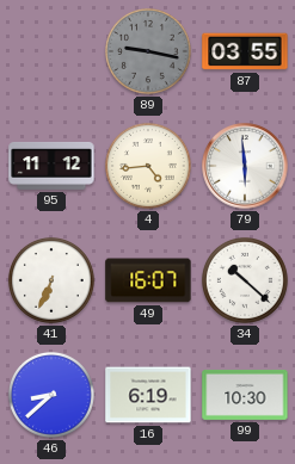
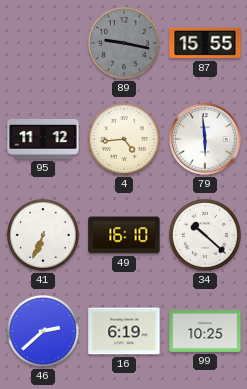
87: 03:55 -> 15:55 (205, 43)
49: 16:07 -> 16:10 (124, 235)
46: 8:38 -> 2:38 (43, 331)
99: 10:30 -> 10:25 (205, 331)
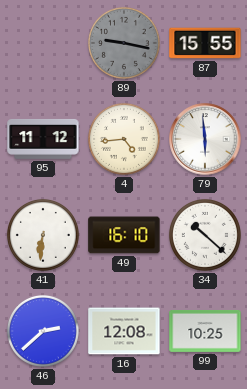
41: 6:34 -> 6:31 (43, 235)
16: 6:19 -> 12:08 (124, 331)
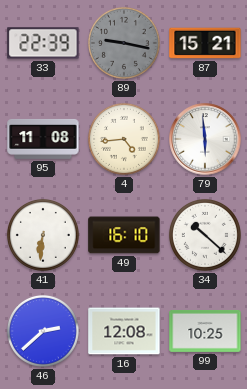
33: none -> 22:39 (43, 43)
87: 15:55 -> 15:21 (205, 43)
95: 11:12 -> 11:08 (43, 139)
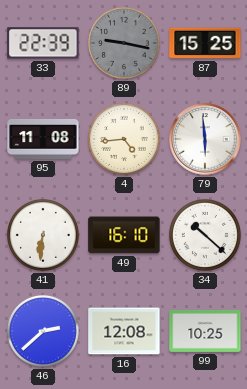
87: 15:21 -> 15:25 (205, 43)
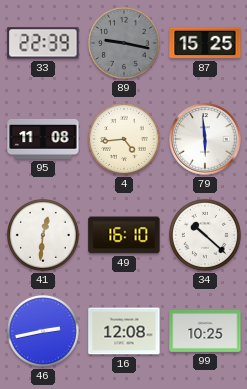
41: 6:31 -> 12:31 (43, 235)
46: 2:38 -> 2:43 (43, 331)
